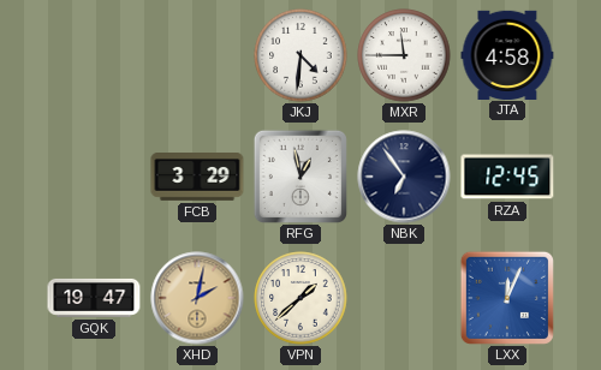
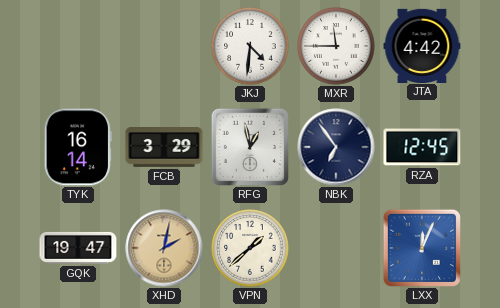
JTA: 4:58 -> 4:42 (422, 45)
TYK: none -> 16:14 (78, 147)
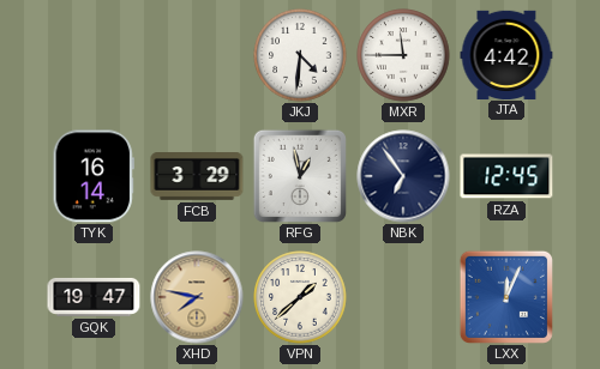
XHD: 2:02 -> 7:47 (197, 297)
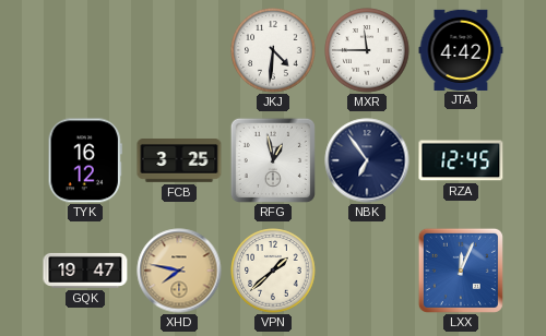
TYK: 16:14 -> 16:12 (85, 160)
FCB: 3:29 -> 3:25 (179, 161)
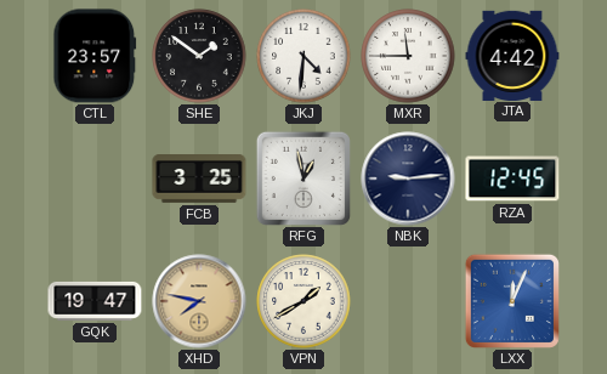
CTL: none -> 23:57 (95, 56)
SHE: none -> 1:51 (199, 56)
TYK: 16:12 -> none (85, 160)
NBK: 6:54 -> 9:14 (408, 178)
VPN: 1:38 -> 1:40 (303, 301)
